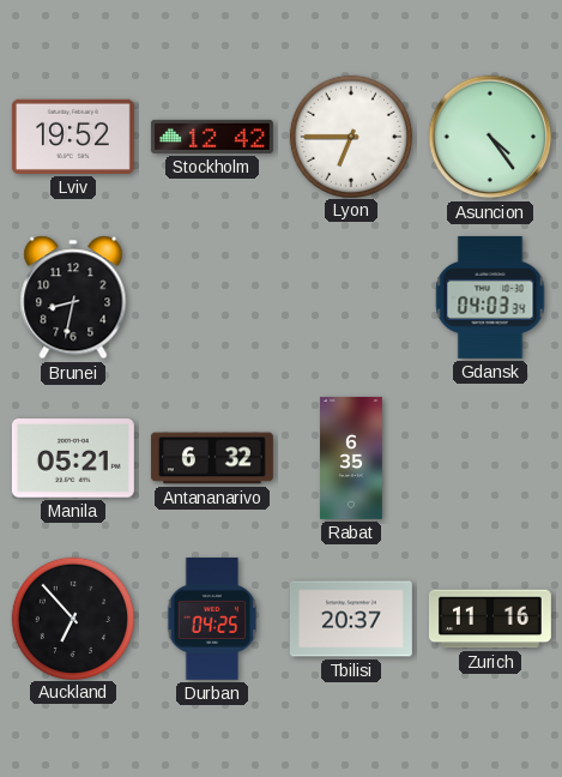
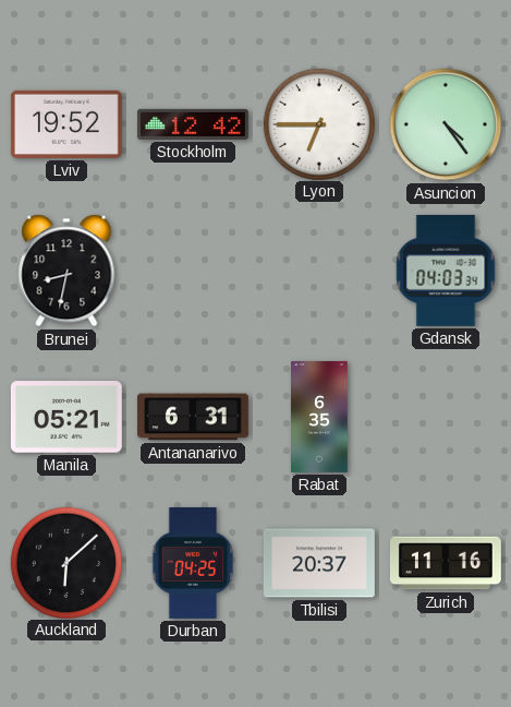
Antananarivo: 6:32 -> 6:31 (193, 417)
Auckland: 6:53 -> 6:08 (65, 562)
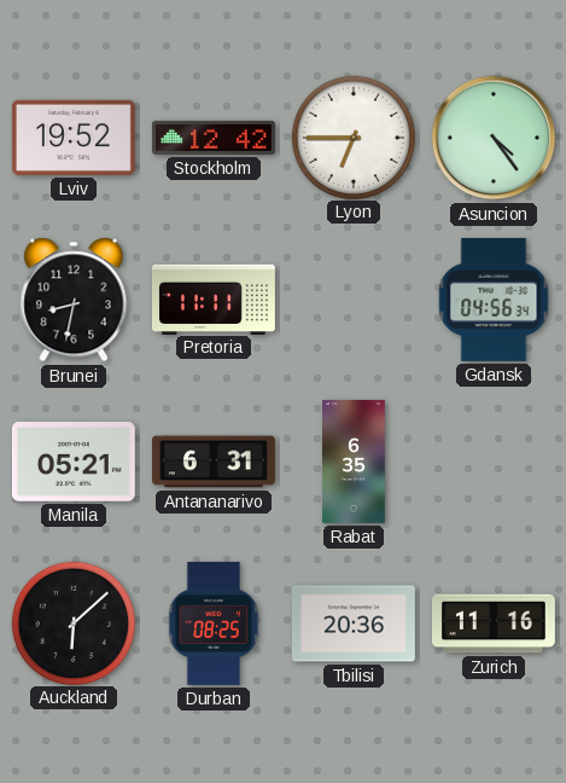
Pretoria: none -> 11:11 (214, 298)
Gdansk: 04:03 -> 04:56 (494, 300)
Durban: 04:25 -> 08:25 (214, 623)
Tbilisi: 20:37 -> 20:36 (354, 623)
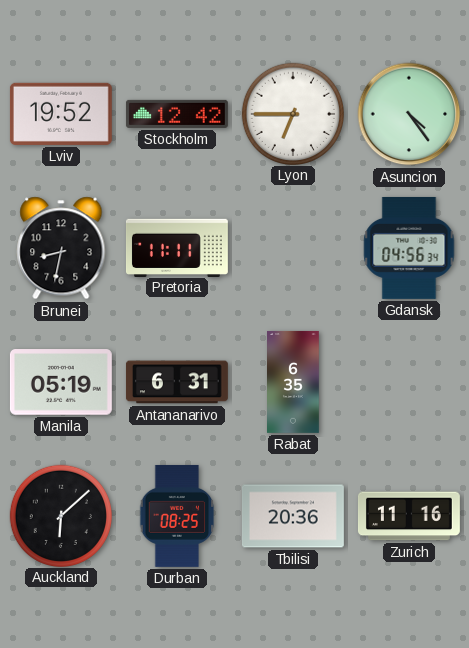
Manila: 05:21 -> 05:19 (61, 382)
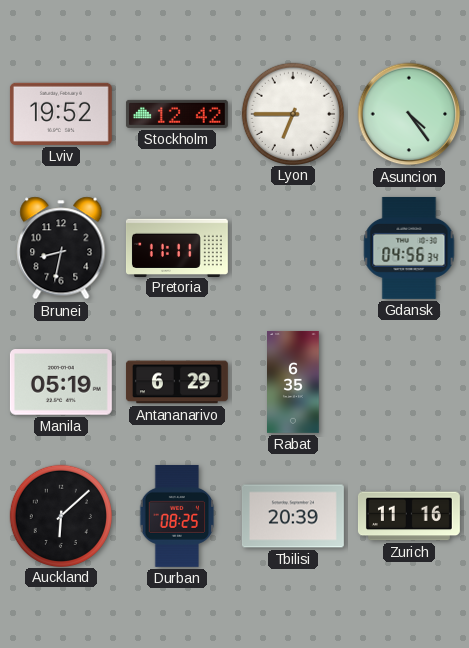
Antananarivo: 6:31 -> 6:29 (177, 382)
Tbilisi: 20:36 -> 20:39 (293, 516)
